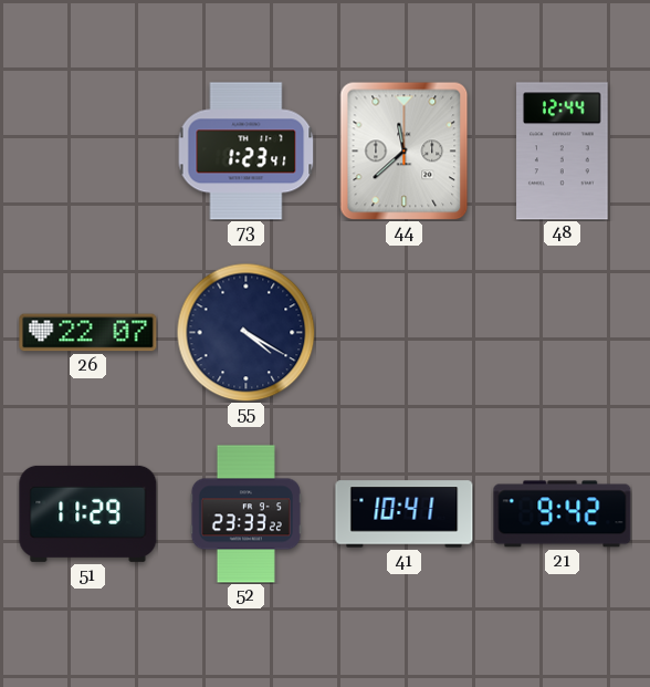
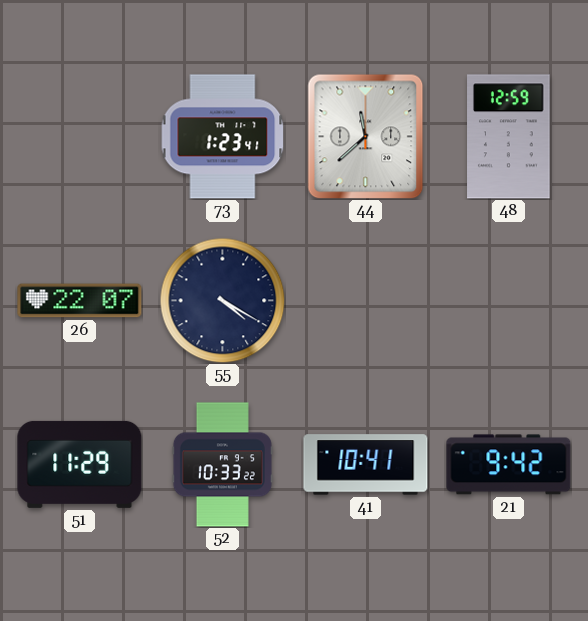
48: 12:44 -> 12:59 (509, 137)
52: 23:33 -> 10:33 (222, 465)
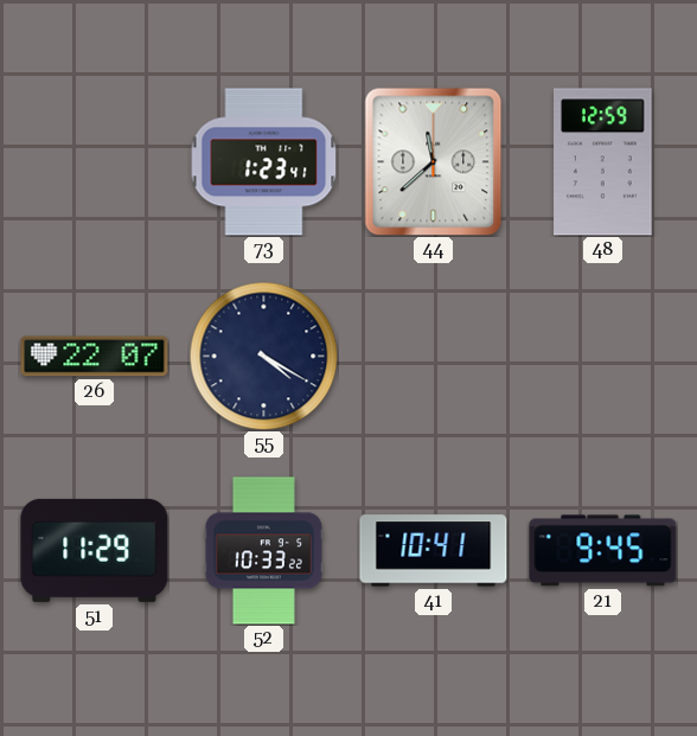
21: 9:42 -> 9:45 (603, 551)
